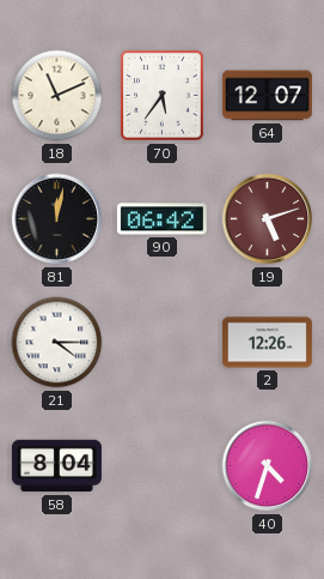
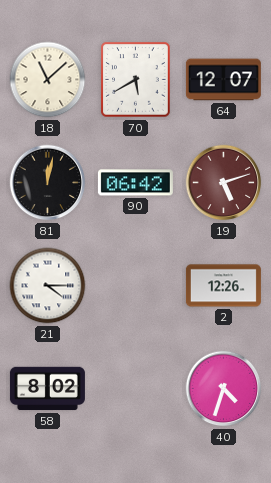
18: 11:11 -> 11:08 (48, 80)
70: 5:36 -> 5:40 (136, 80)
58: 8:04 -> 8:02 (47, 389)
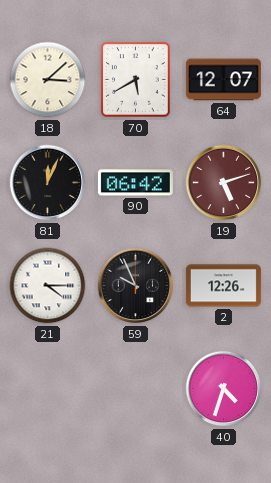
18: 11:08 -> 3:08 (48, 80)
81: 12:02 -> 12:04 (48, 183)
59: none -> 9:56 (136, 286)
58: 8:02 -> none (47, 389)
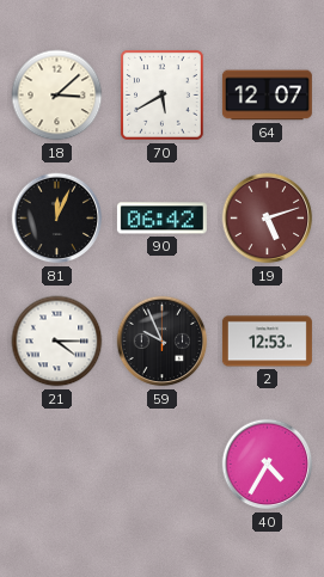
2: 12:26 -> 12:53 (267, 342)
40: 4:33 -> 4:35 (268, 465)
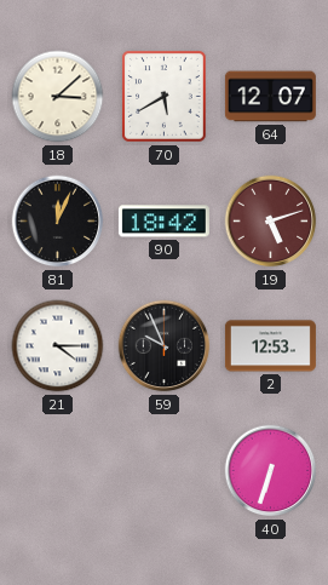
90: 06:42 -> 18:42 (163, 222)
40: 4:35 -> 6:33 (271, 471)
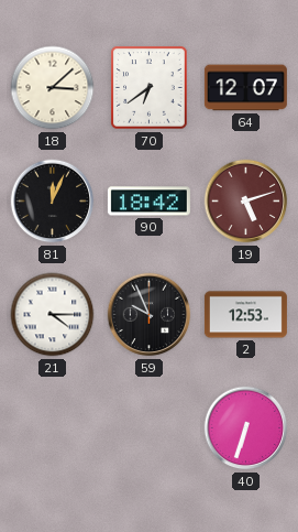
70: 5:40 -> 6:39 (150, 88)
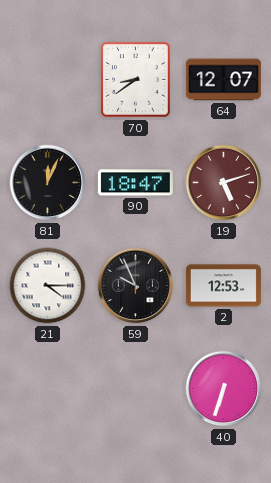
18: 3:08 -> none (53, 88)
70: 6:39 -> 8:39 (136, 80)
90: 18:42 -> 18:47 (135, 183)
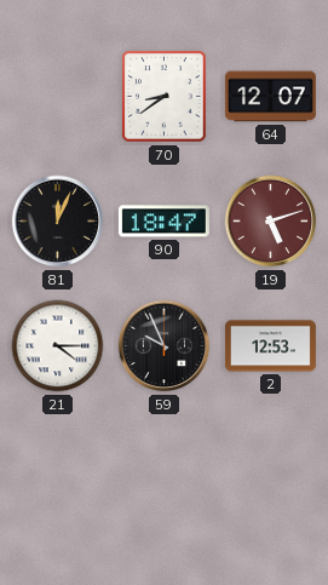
40: 6:33 -> none (224, 389)
